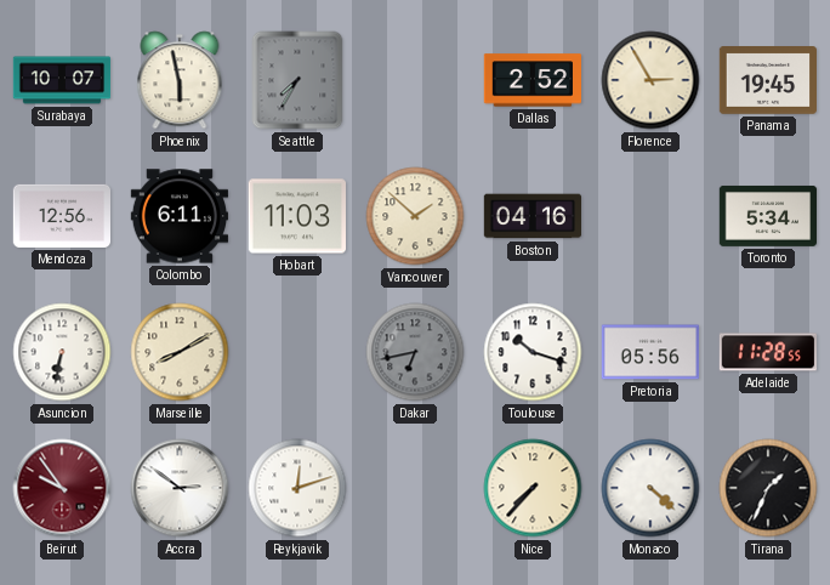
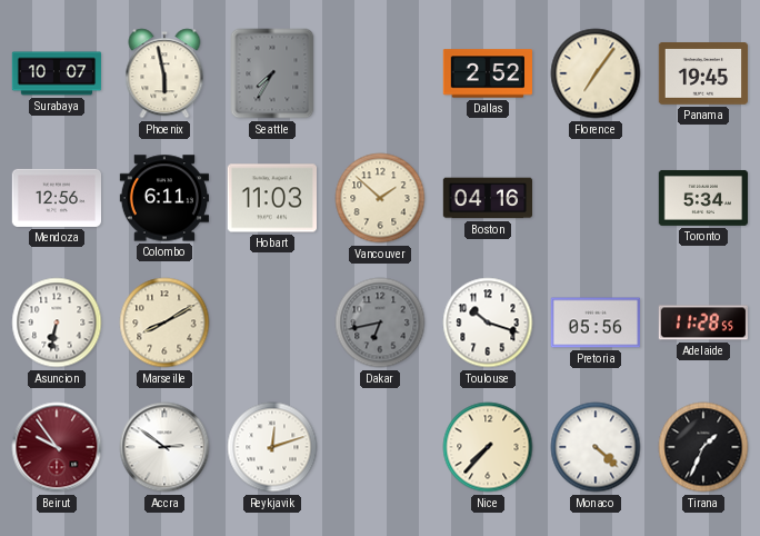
Florence: 2:55 -> 7:06 (596, 73)
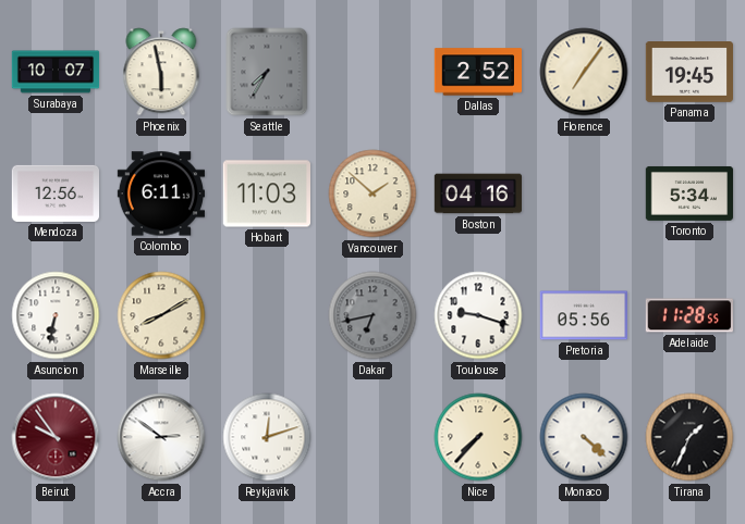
Toulouse: 10:18 -> 9:18 (478, 315)
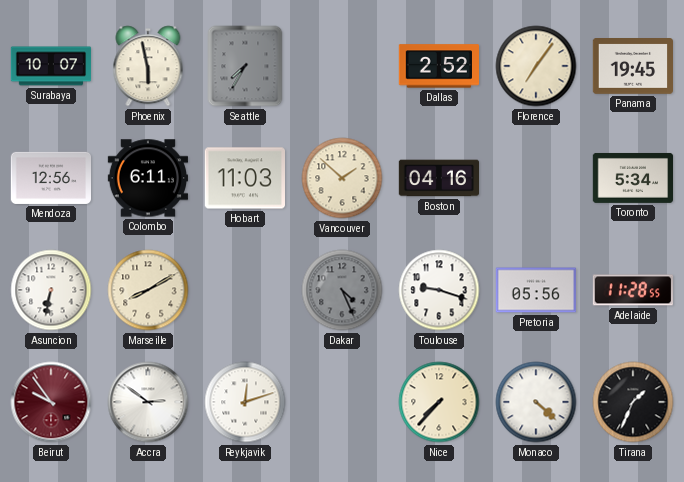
Dakar: 6:43 -> 4:26 (342, 290)
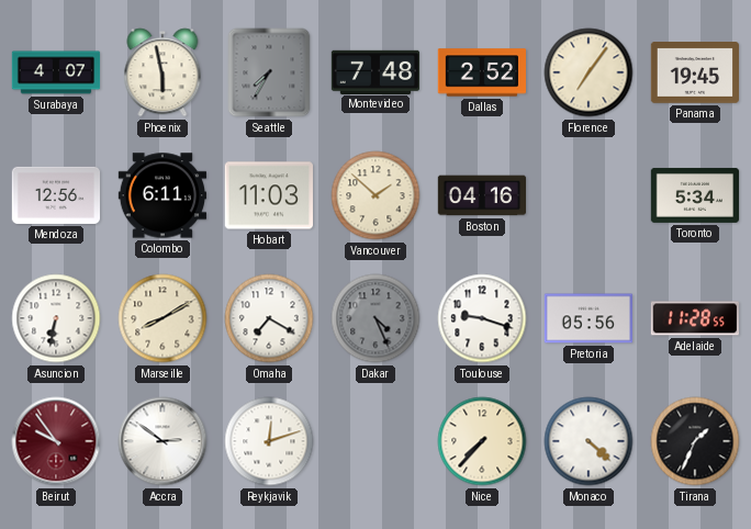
Surabaya: 10:07 -> 4:07 (56, 72)
Montevideo: none -> 7:48 (375, 71)
Omaha: none -> 7:20 (269, 318)
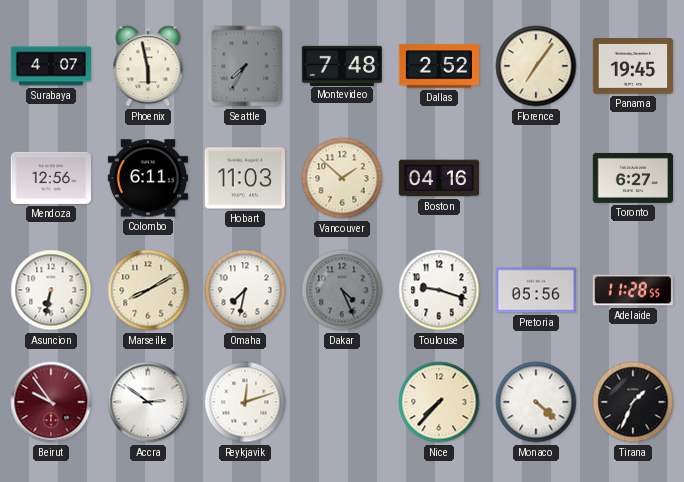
Toronto: 5:34 -> 6:27 (633, 178)
Omaha: 7:20 -> 7:32 (245, 290)
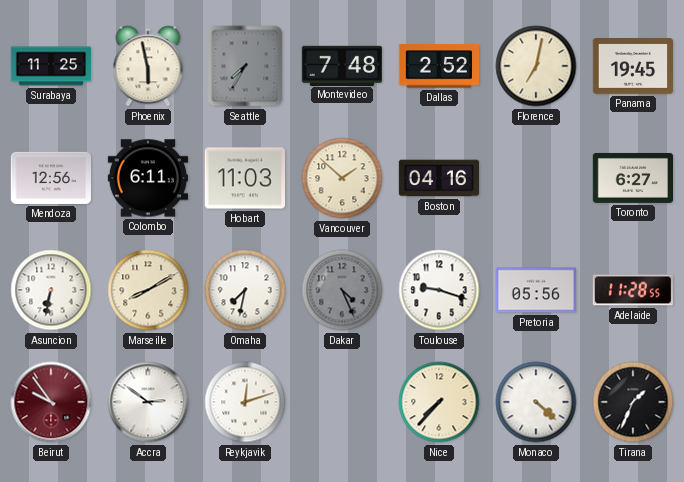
Surabaya: 4:07 -> 11:25 (51, 66)
Florence: 7:06 -> 7:02 (536, 66)
